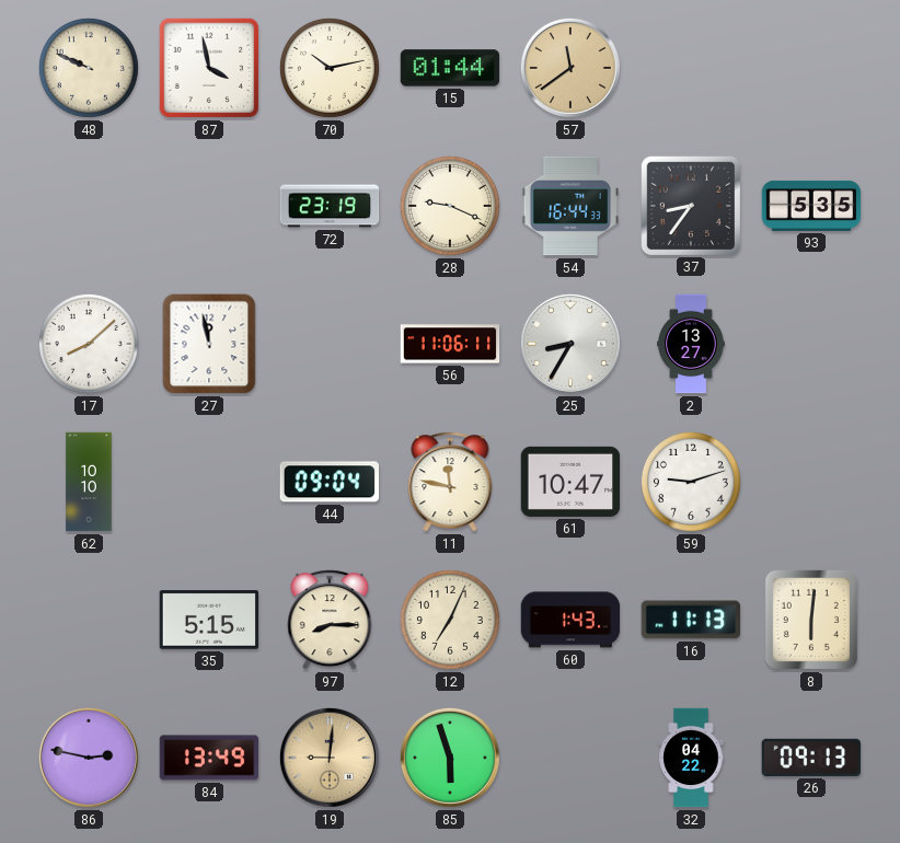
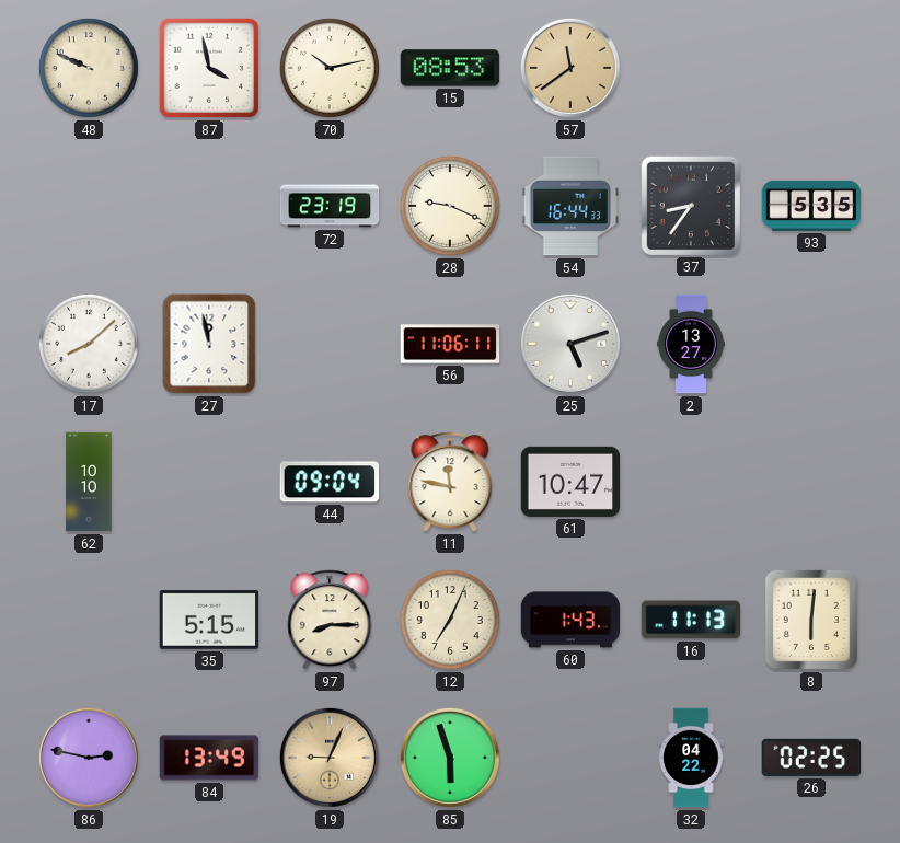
15: 01:44 -> 08:53 (450, 68)
25: 8:35 -> 5:12 (570, 344)
59: 9:12 -> none (691, 482)
19: 9:01 -> 9:04 (330, 758)
26: 09:13 -> 02:25 (811, 758)
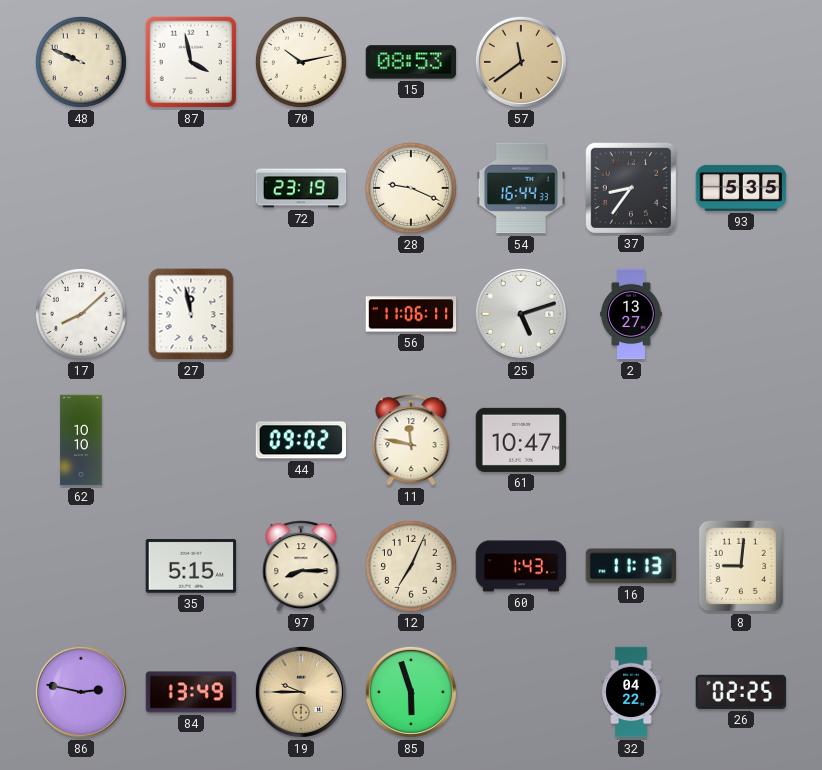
44: 09:04 -> 09:02 (300, 440)
8: 6:01 -> 9:01 (741, 566)
19: 9:04 -> 9:45 (301, 692)
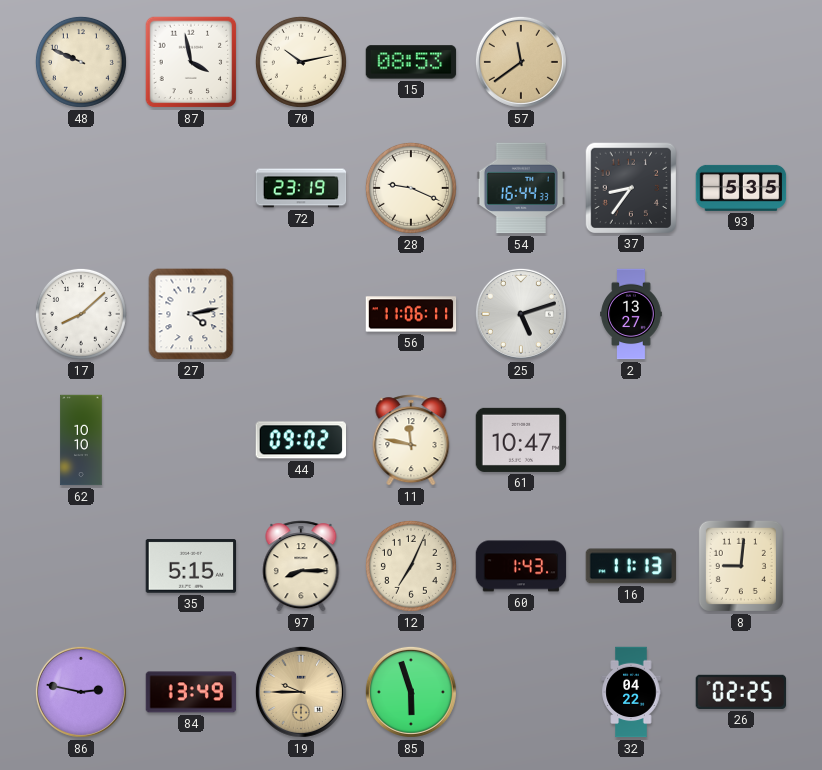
27: 11:58 -> 4:13 (191, 314)
